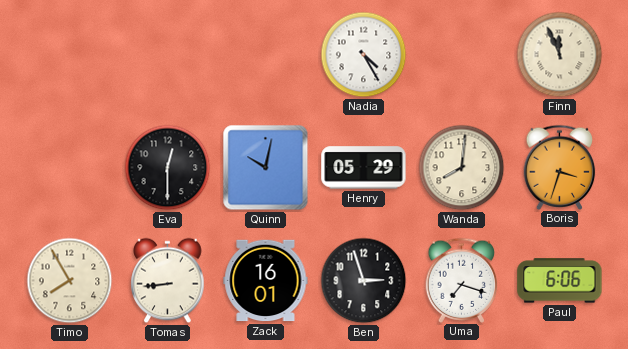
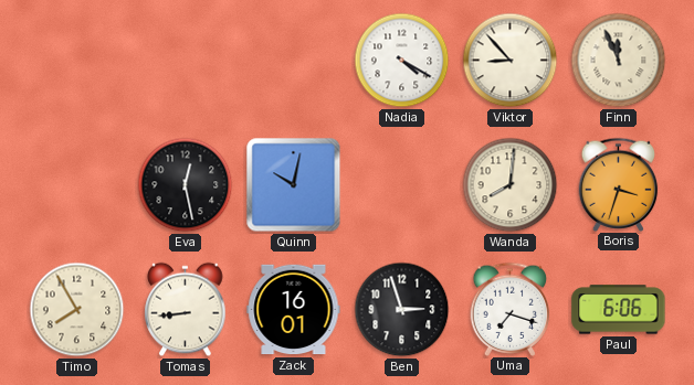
Nadia: 4:25 -> 4:20 (402, 61)
Viktor: none -> 8:53 (511, 61)
Eva: 12:30 -> 12:28 (186, 185)
Henry: 05:29 -> none (364, 168)
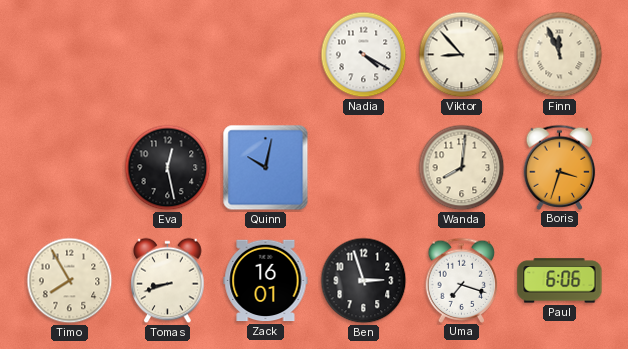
Tomas: 8:44 -> 8:42 (168, 281)
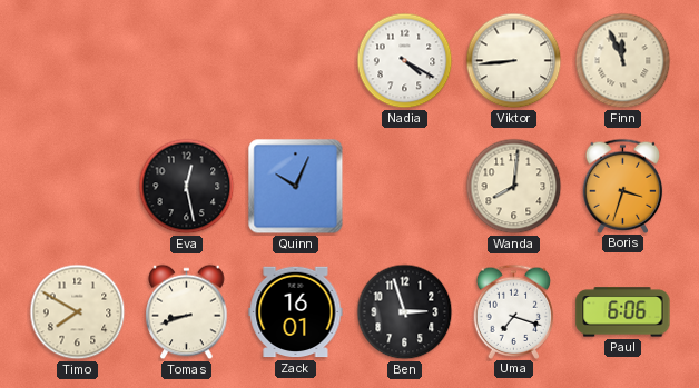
Viktor: 8:53 -> 8:44 (514, 61)
Quinn: 10:02 -> 10:04 (296, 187)
Timo: 7:55 -> 7:50 (78, 312)
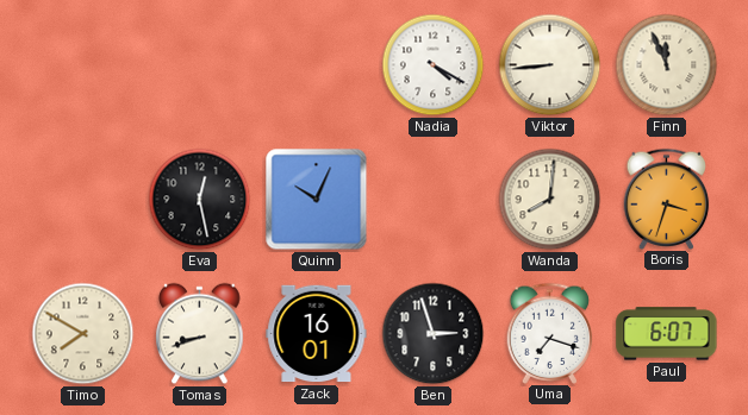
Paul: 6:06 -> 6:07 (667, 334)
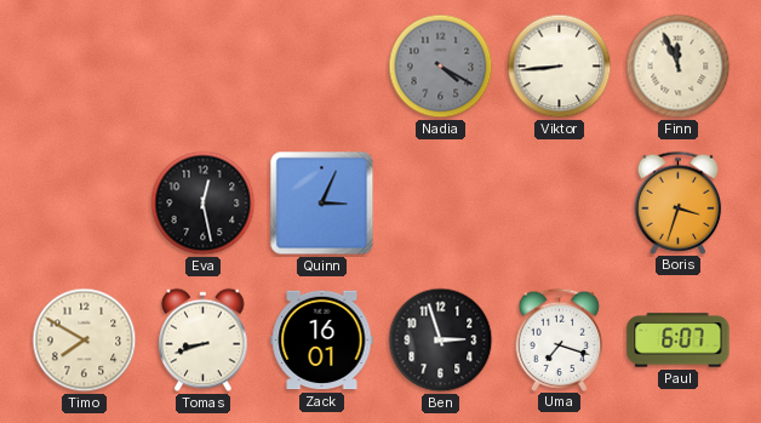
Nadia dial: white -> grey (441, 67)
Quinn: 10:04 -> 3:04 (322, 204)
Wanda: 8:01 -> none (550, 200)
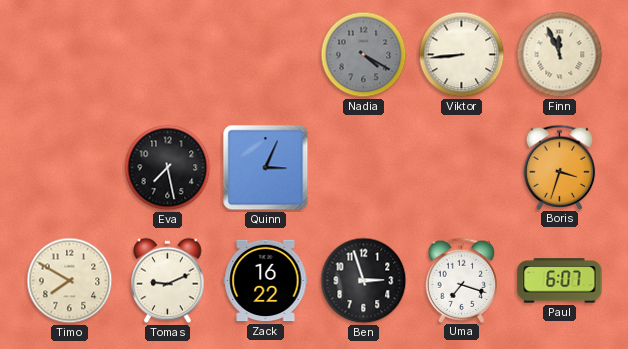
Eva: 12:28 -> 7:28 (168, 168)
Tomas: 8:42 -> 9:11 (168, 281)
Zack: 16:01 -> 16:22 (266, 281)
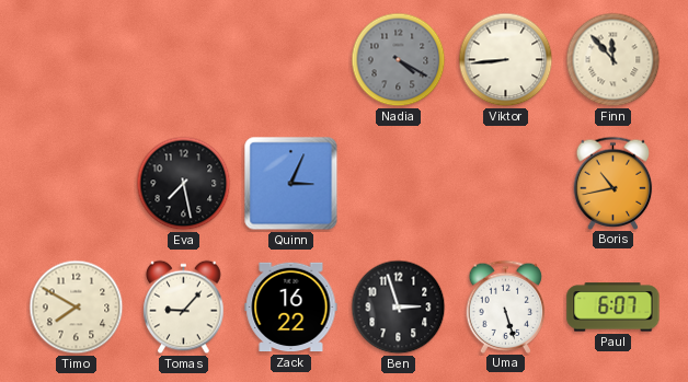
Finn: 11:56 -> 11:53 (614, 60)
Boris: 3:33 -> 10:43 (614, 183)
Tomas: 9:11 -> 9:07 (184, 308)
Uma: 7:18 -> 5:27 (506, 306)
